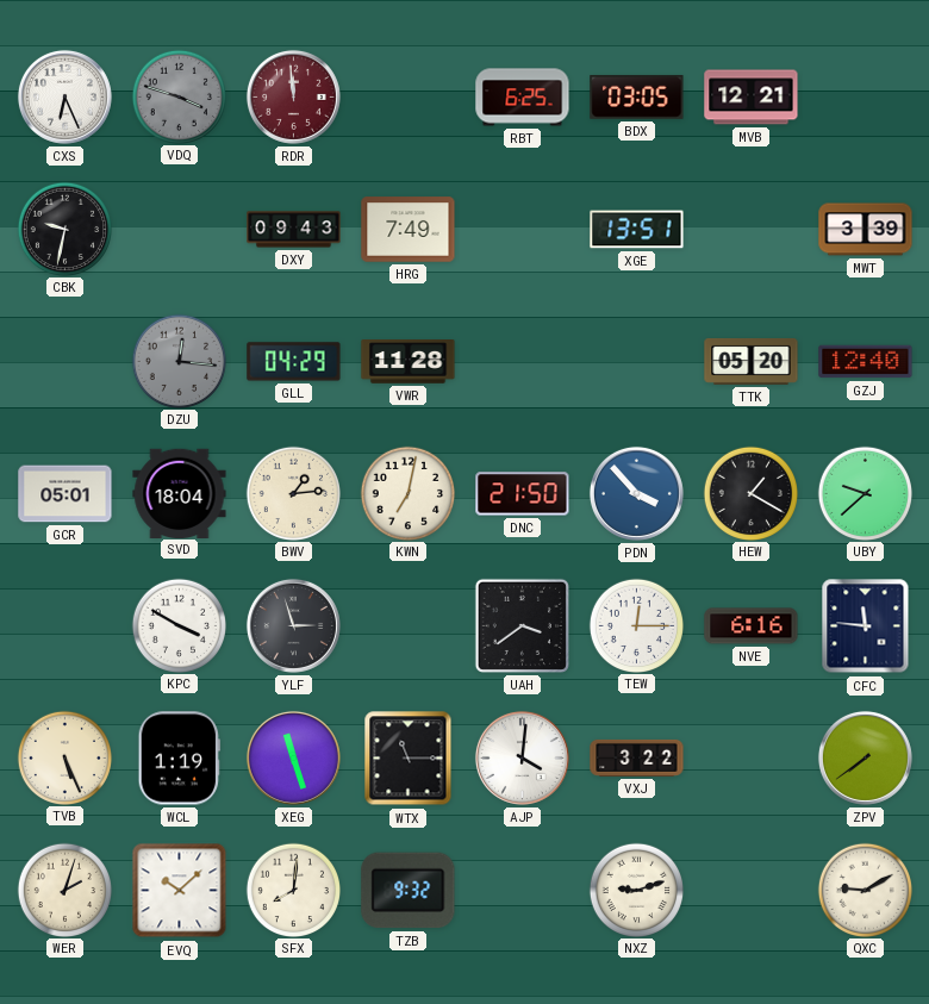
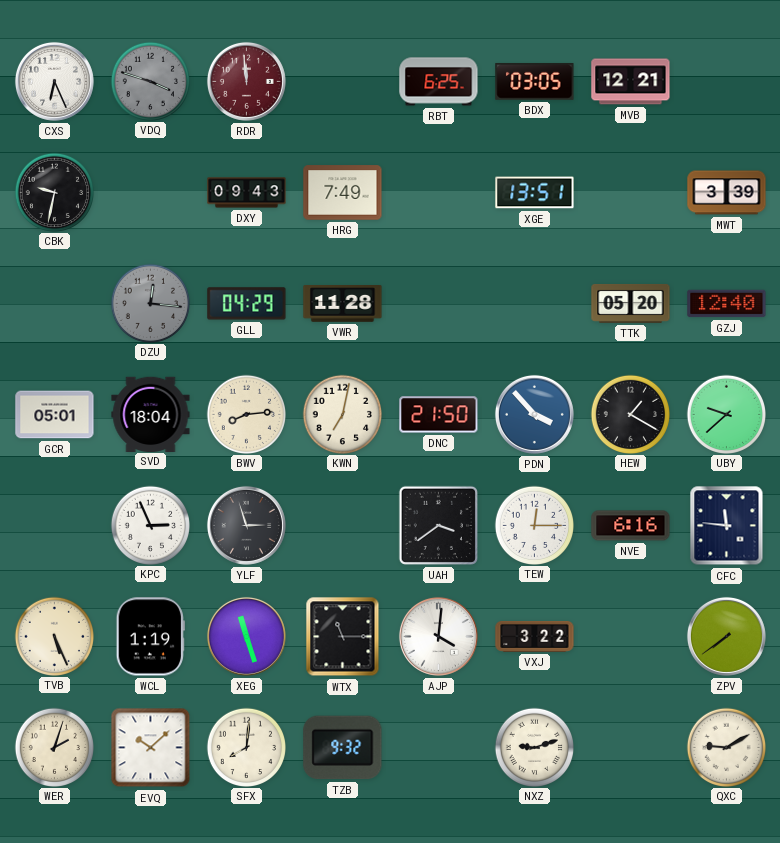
BWV: 1:14 -> 8:14 (246, 414)
KPC: 3:50 -> 2:56 (150, 525)
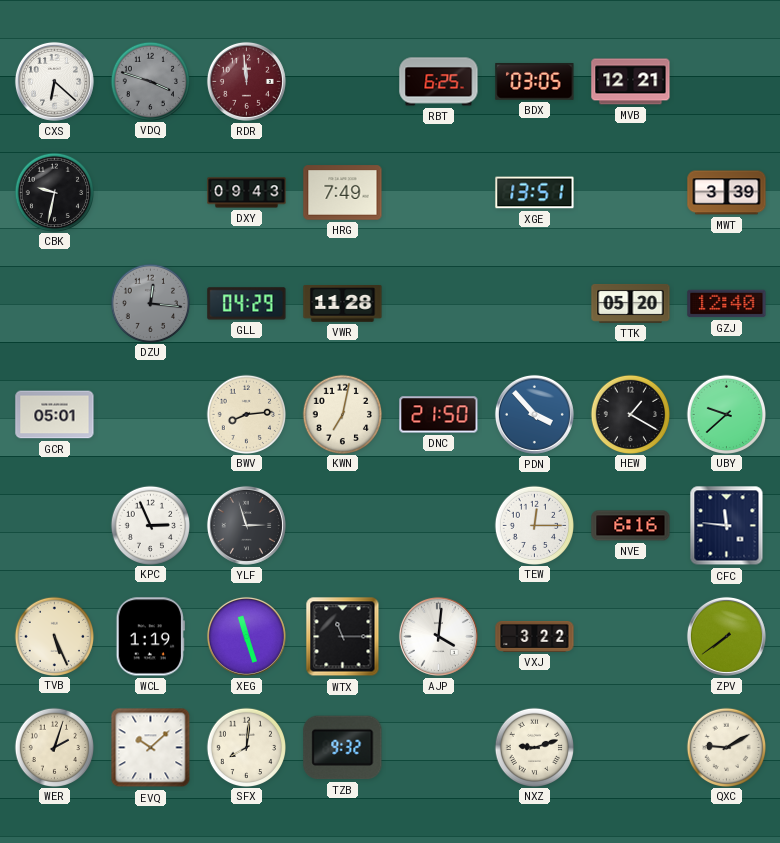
CXS: 6:26 -> 6:22 (54, 81)
SVD: 18:04 -> none (151, 414)
UAH: 3:39 -> none (438, 525)
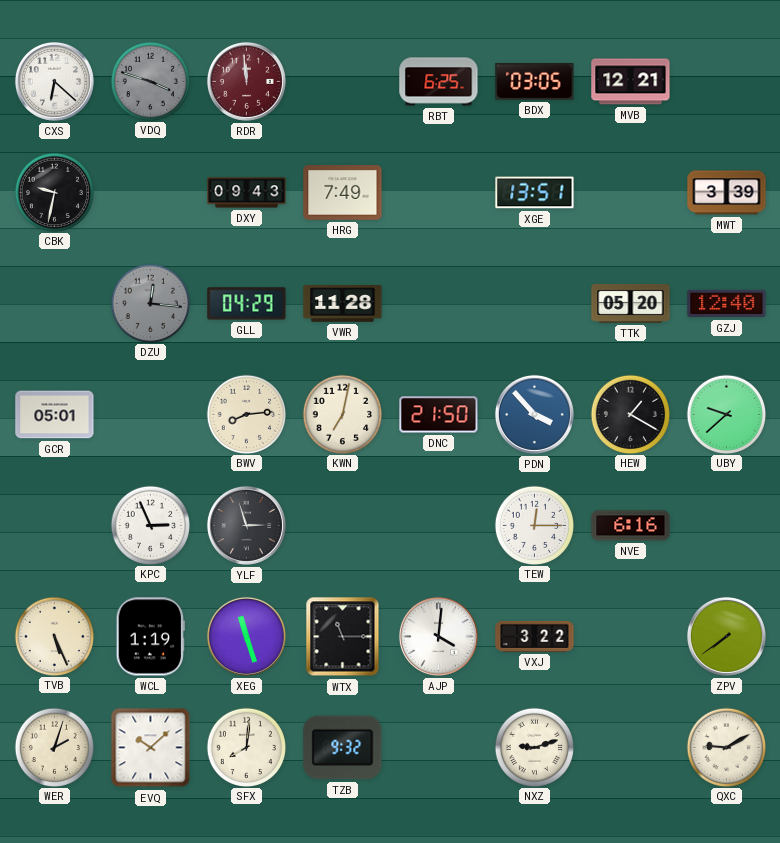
CFC: 11:46 -> none (727, 526)
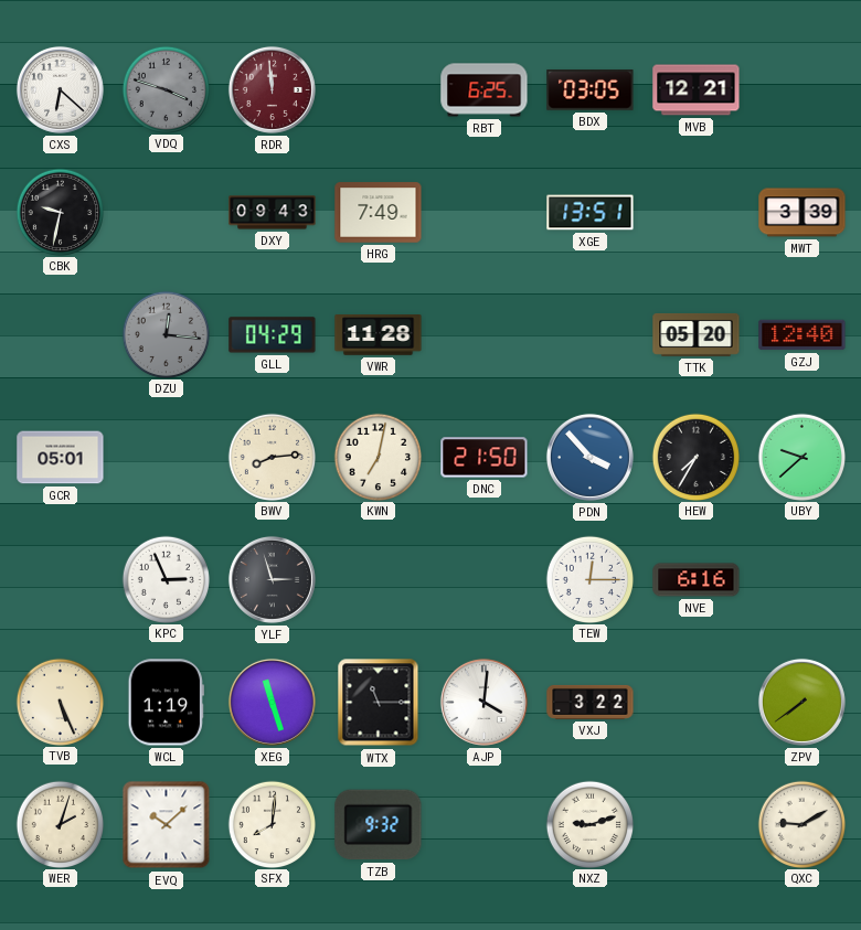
HEW: 1:20 -> 7:35 (695, 457)
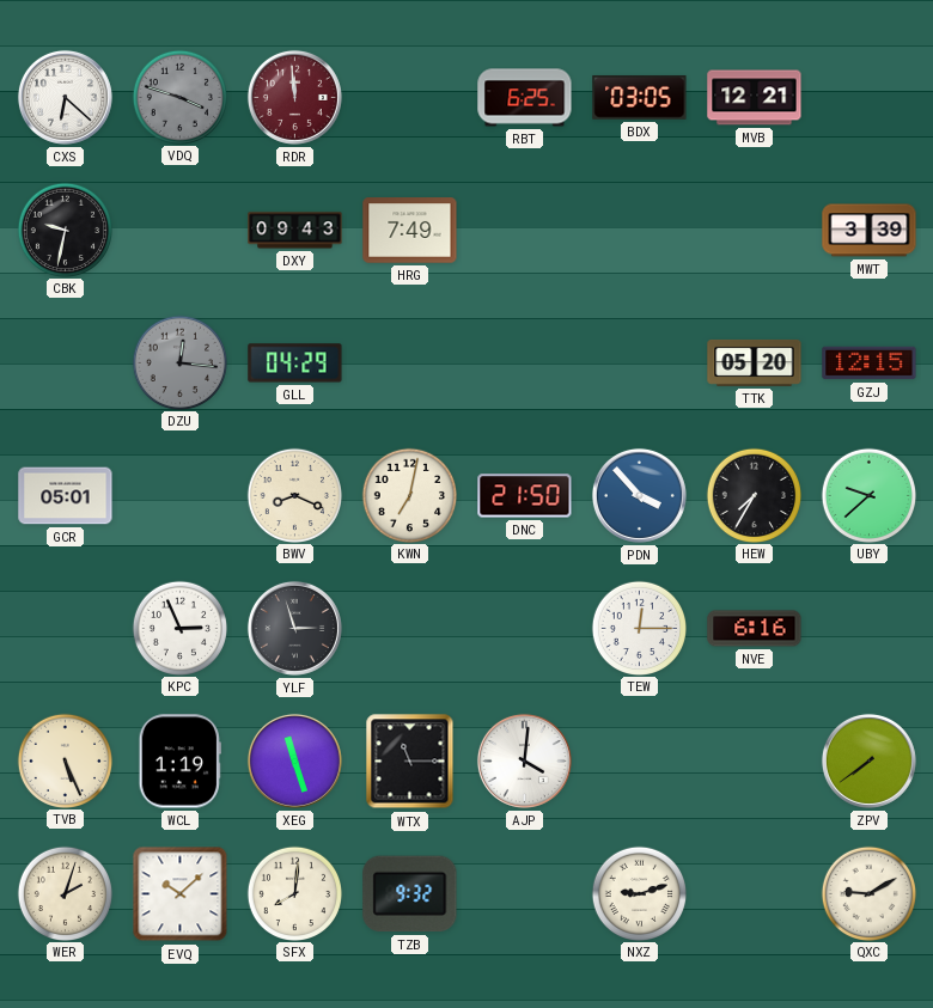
XGE: 13:51 -> none (591, 213)
VWR: 11:28 -> none (379, 335)
GZJ: 12:40 -> 12:15 (870, 364)
BWV: 8:14 -> 8:19 (294, 495)
VXJ: 3:22 -> none (591, 702)
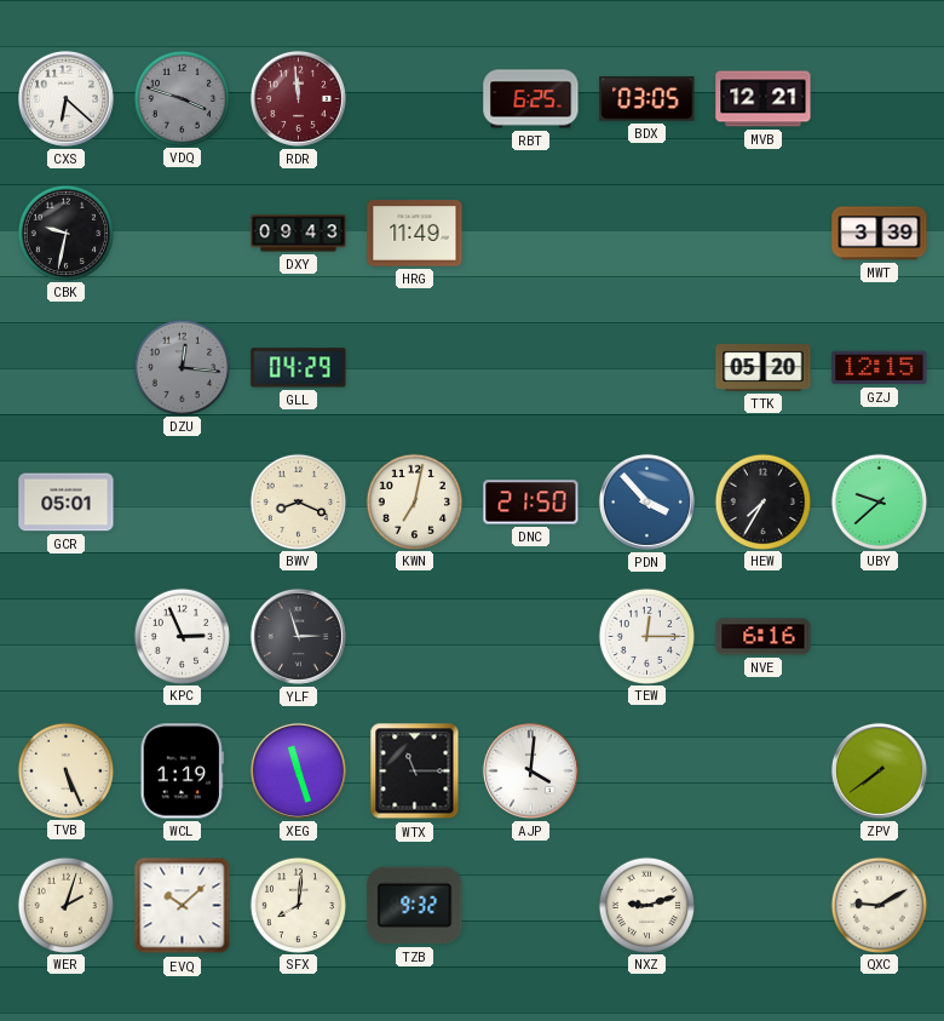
HRG: 7:49 -> 11:49 (415, 234)
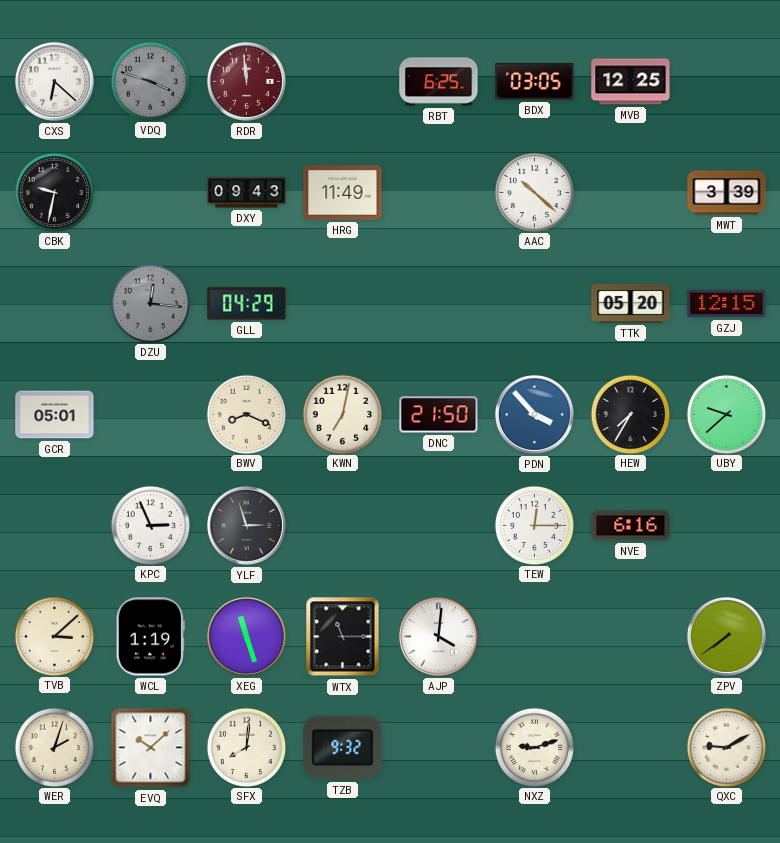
MVB: 12:21 -> 12:25 (631, 82)
AAC: none -> 10:22 (534, 192)
TVB: 5:26 -> 3:08 (54, 636)
